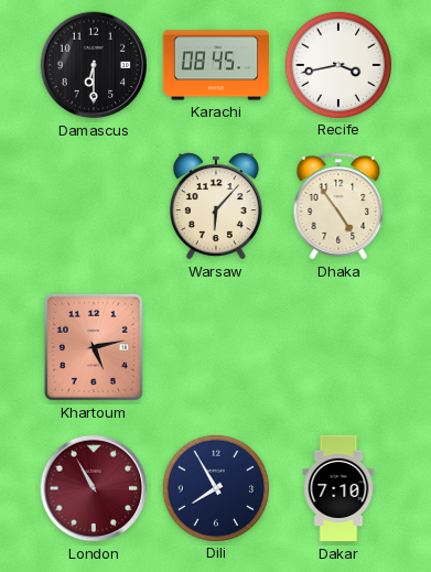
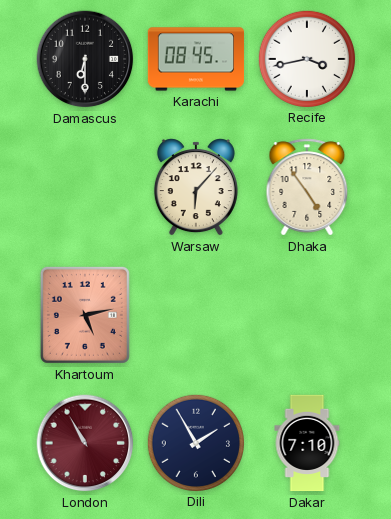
Dili: 7:55 -> 1:55 (195, 442)
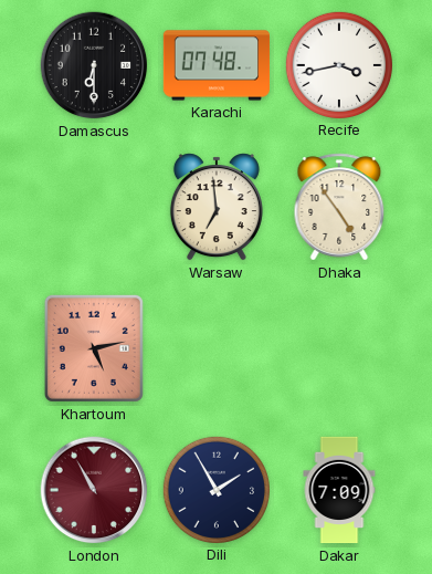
Karachi: 08:45 -> 07:48 (217, 65)
Warsaw: 6:07 -> 6:59 (217, 207)
Dakar: 7:10 -> 7:09 (339, 490)
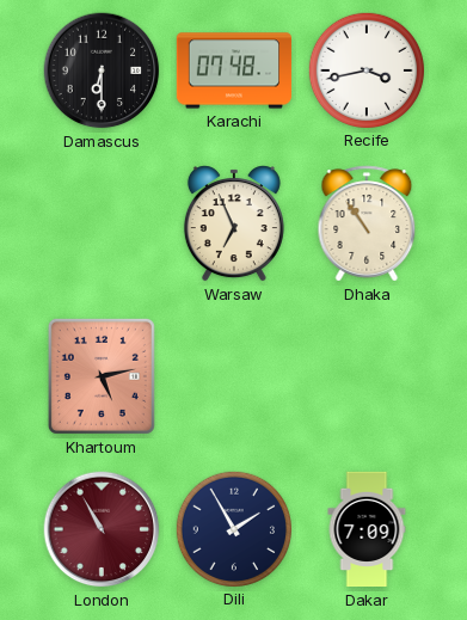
Warsaw: 6:59 -> 6:56 (234, 223)
Dhaka: 4:54 -> 10:54 (367, 223)
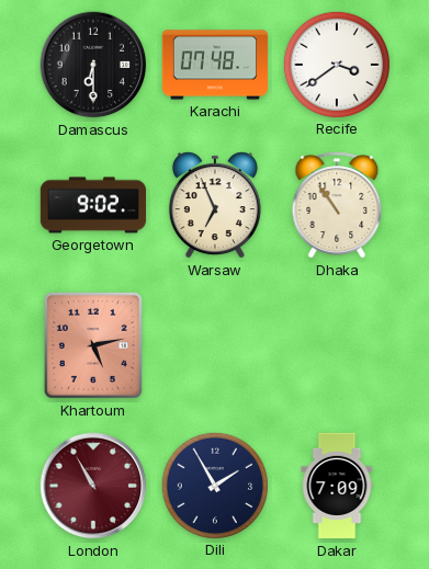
Recife: 3:43 -> 3:39 (336, 64)
Georgetown: none -> 9:02 (93, 205)
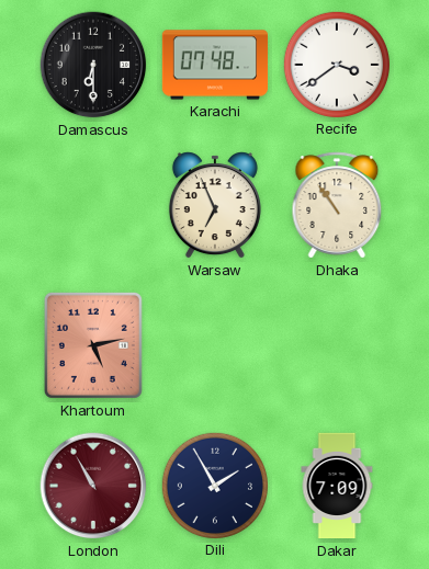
Georgetown: 9:02 -> none (93, 205)
